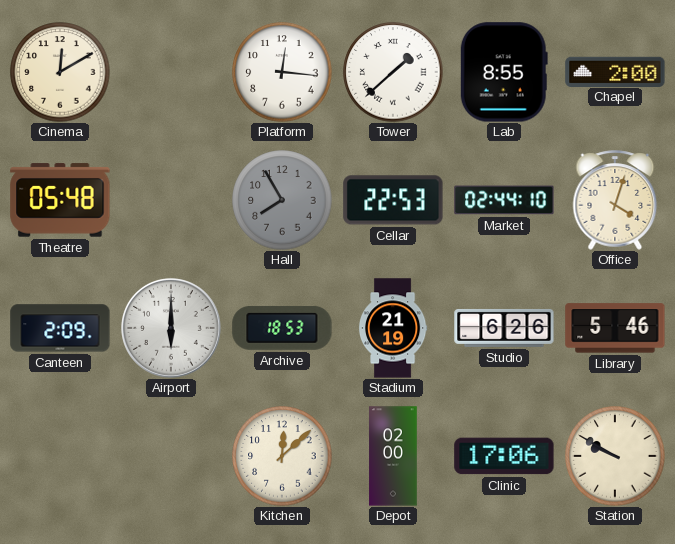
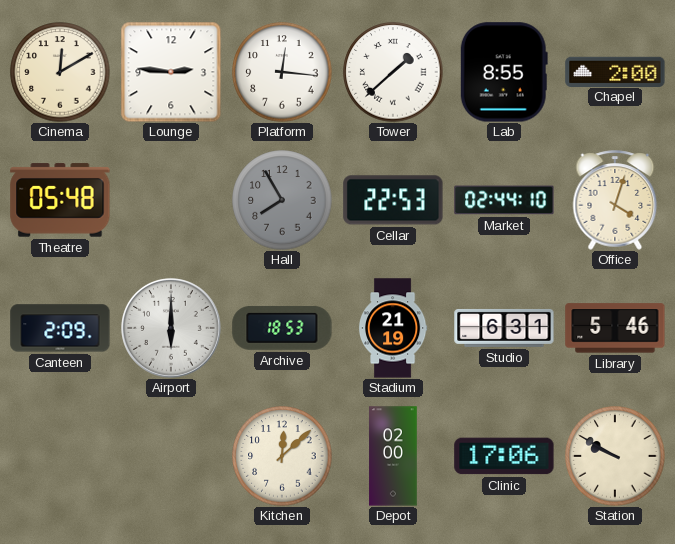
Lounge: none -> 2:46 (171, 72)
Studio: 6:26 -> 6:31 (504, 328)
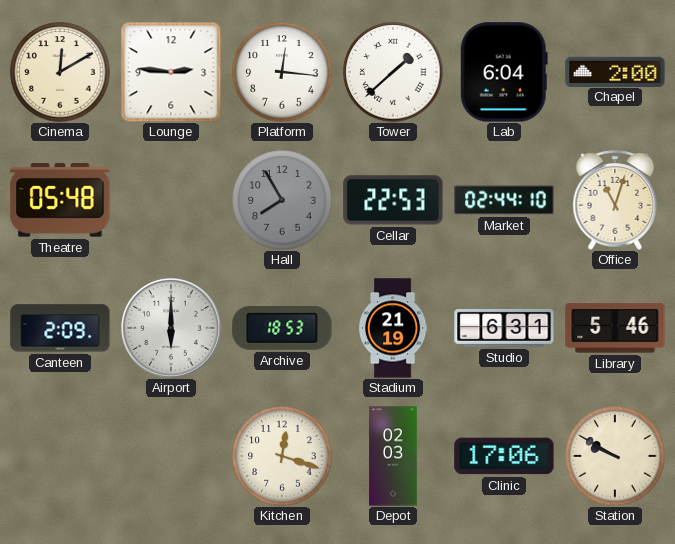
Lab: 8:55 -> 6:04 (504, 72)
Office: 4:03 -> 11:03 (615, 200)
Kitchen: 12:08 -> 12:18 (282, 456)
Depot: 02:00 -> 02:03 (393, 456)
